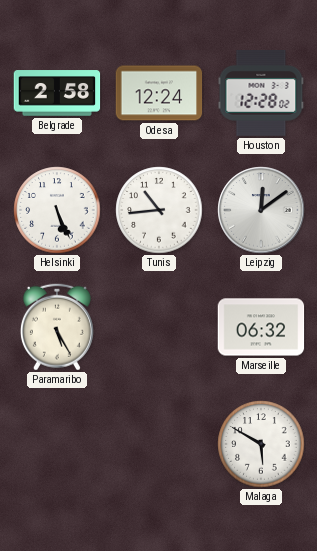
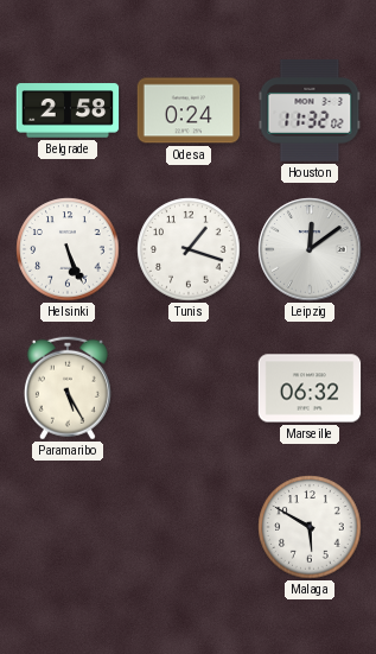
Odesa: 12:24 -> 0:24 (189, 110)
Houston: 12:28 -> 11:32 (310, 110)
Tunis: 10:44 -> 1:18 (189, 249)
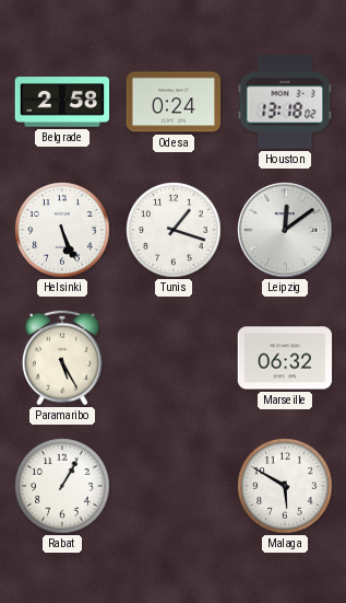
Houston: 11:32 -> 13:18 (285, 102)
Rabat: none -> 1:05 (62, 486)
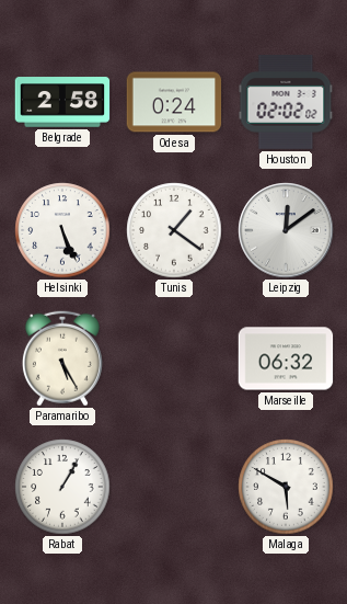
Houston: 13:18 -> 02:02 (286, 102)
Tunis: 1:18 -> 1:21 (174, 230)
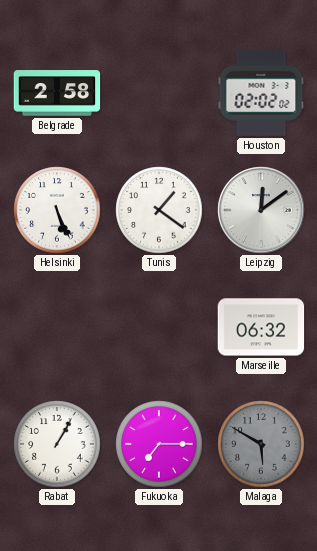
Odesa: 0:24 -> none (174, 102)
Paramaribo: 5:25 -> none (62, 358)
Fukuoka: none -> 7:15 (159, 444)
Malaga dial: white -> grey (261, 444)
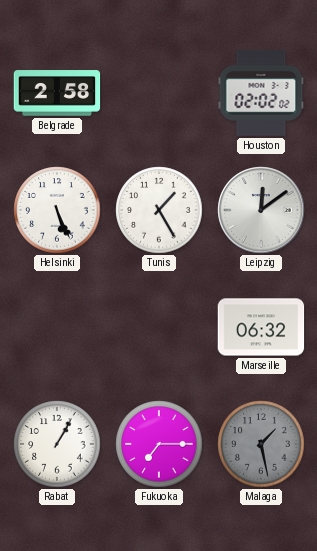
Tunis: 1:21 -> 1:25 (159, 210)
Malaga: 5:50 -> 1:28 (261, 444)
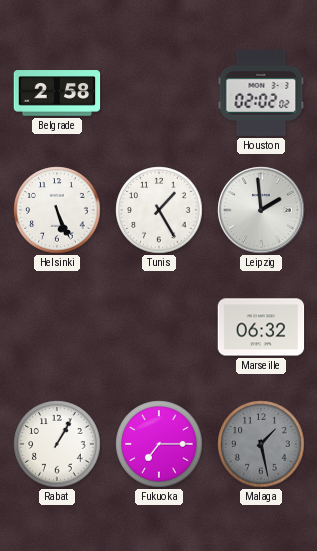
Leipzig: 12:09 -> 1:59 (261, 210)
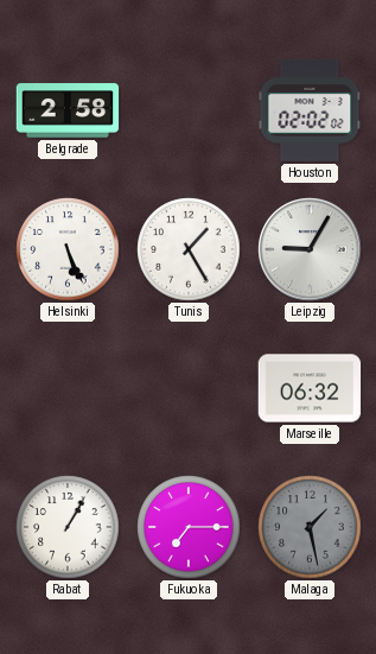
Leipzig: 1:59 -> 9:05 (310, 249)
